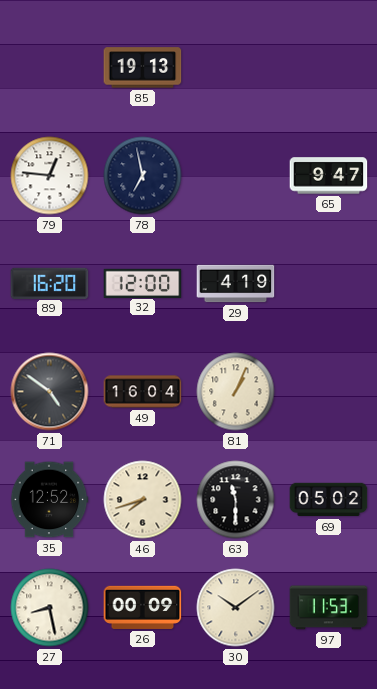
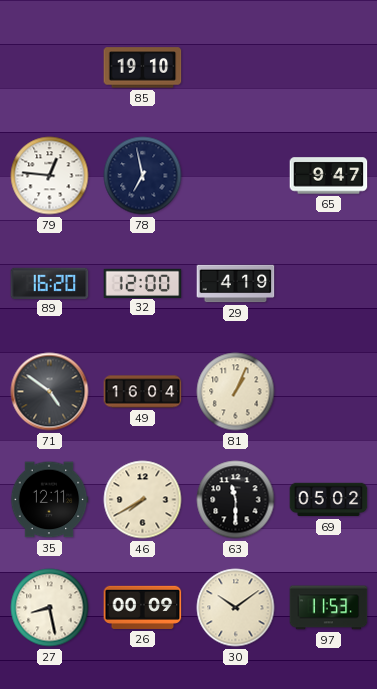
85: 19:13 -> 19:10 (143, 68)
35: 12:52 -> 12:11 (49, 500)
46: 7:42 -> 7:40 (143, 500)
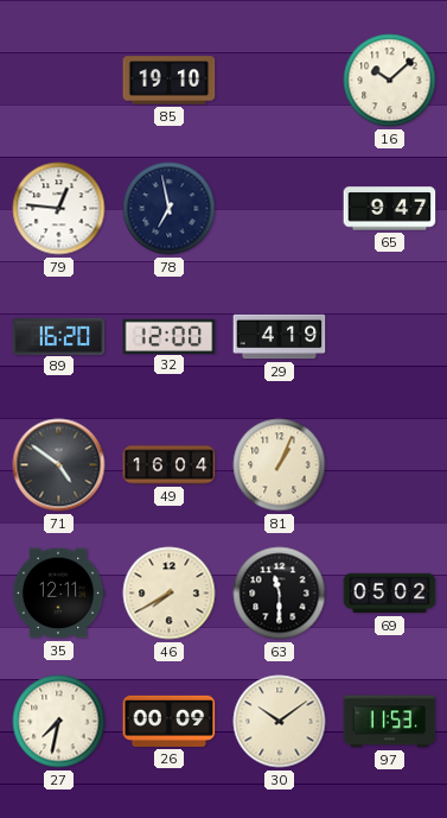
16: none -> 10:08 (390, 81)
27: 8:28 -> 7:32 (59, 722)
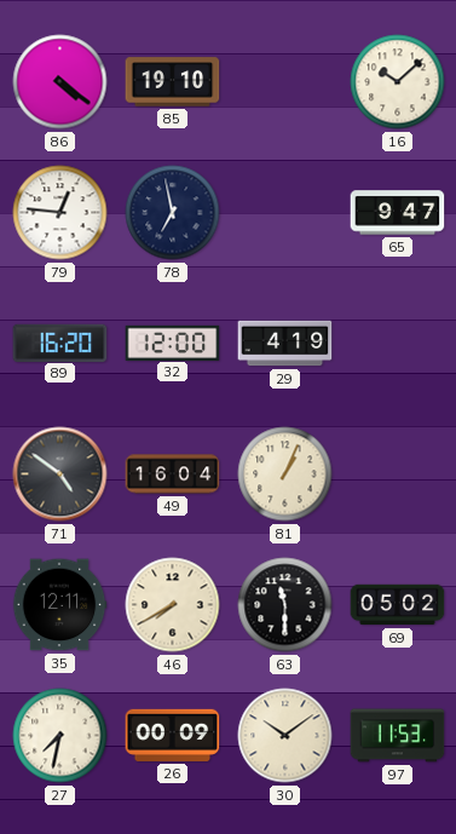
86: none -> 4:21 (60, 82)
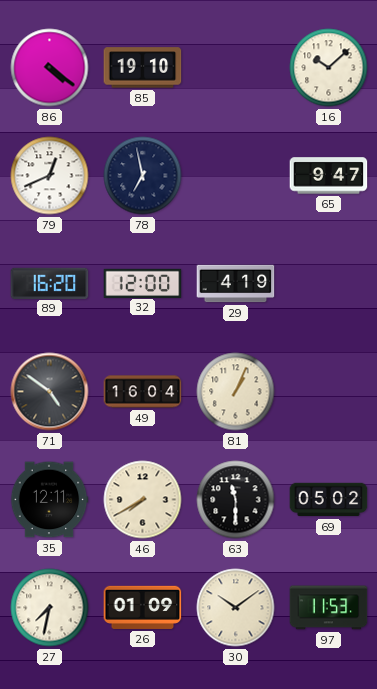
79: 12:46 -> 12:41 (50, 176)
26: 00:09 -> 01:09 (143, 607)
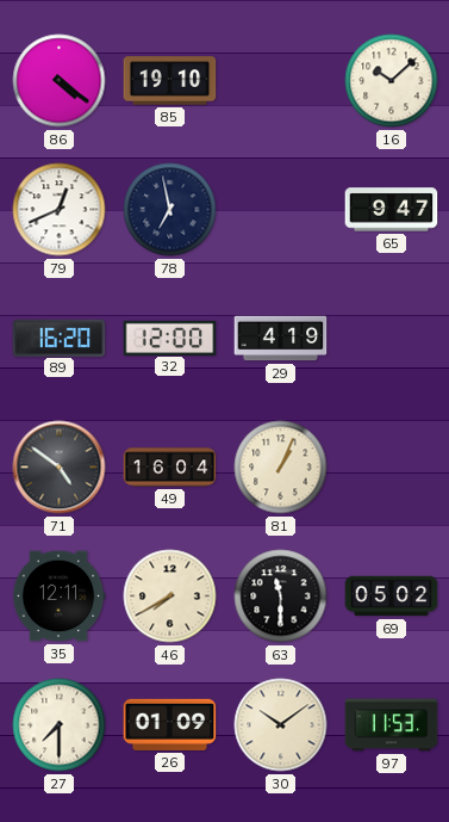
27: 7:32 -> 7:30 (60, 725)
